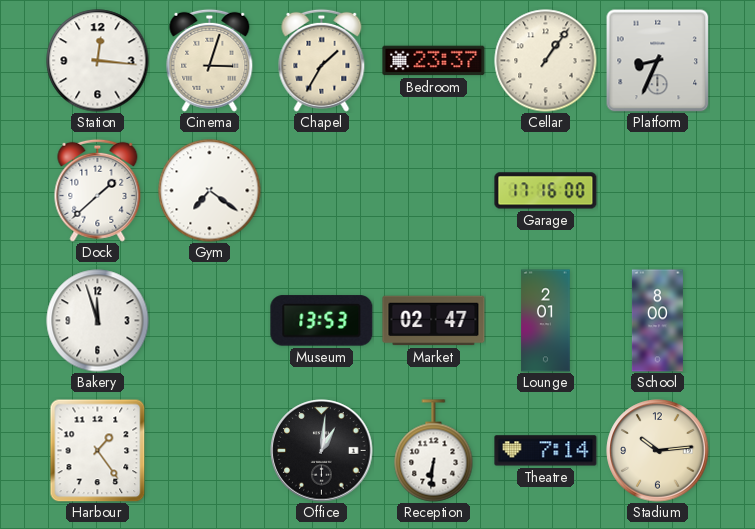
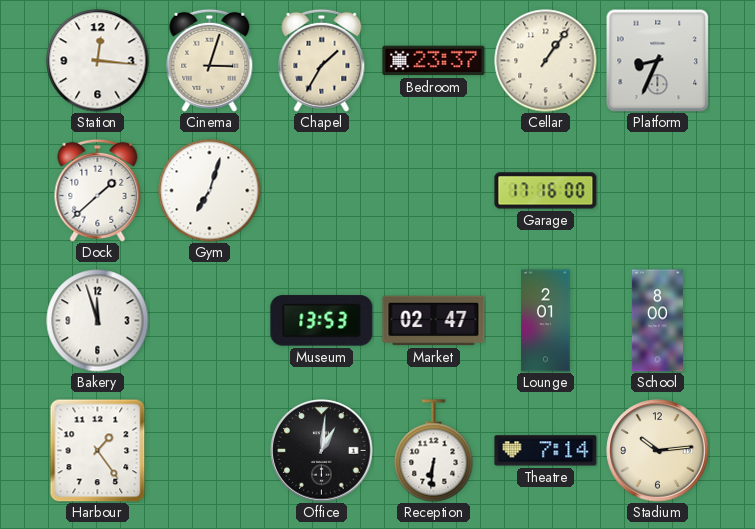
Gym: 7:21 -> 7:03 (210, 191)
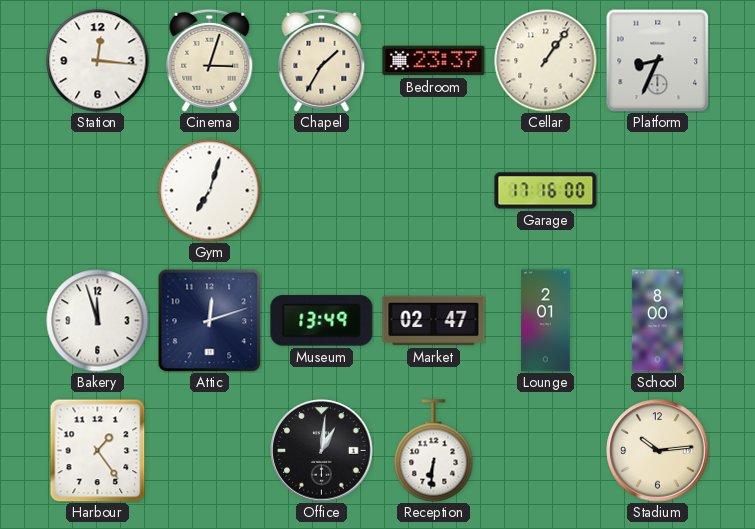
Dock: 1:38 -> none (98, 190)
Attic: none -> 12:12 (209, 320)
Museum: 13:53 -> 13:49 (322, 321)
Theatre: 7:14 -> none (546, 451)
